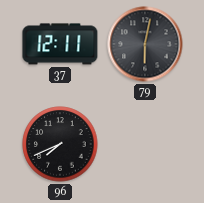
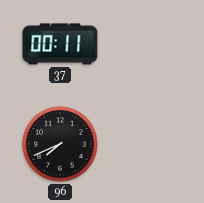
37: 12:11 -> 00:11 (60, 44)
79: 6:02 -> none (145, 44)
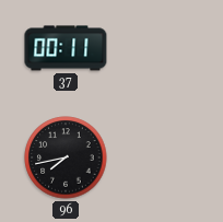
96: 7:41 -> 7:43 (66, 157)
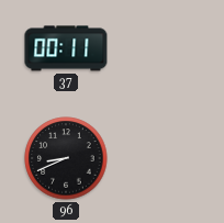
96: 7:43 -> 8:41 (66, 158)
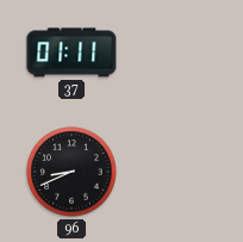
37: 00:11 -> 01:11 (71, 52)
